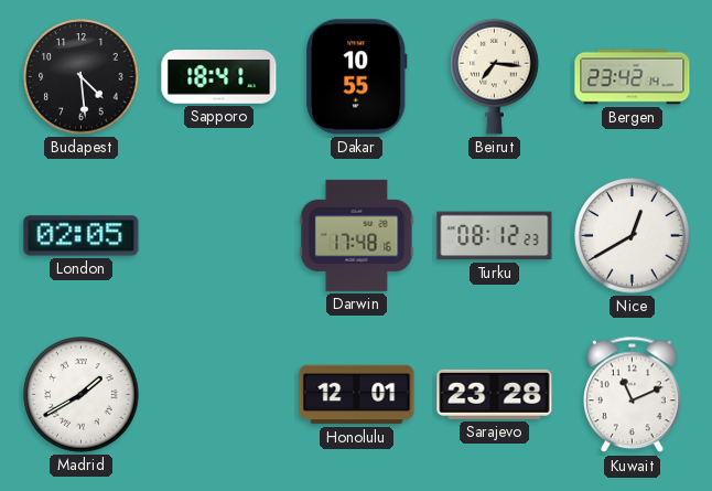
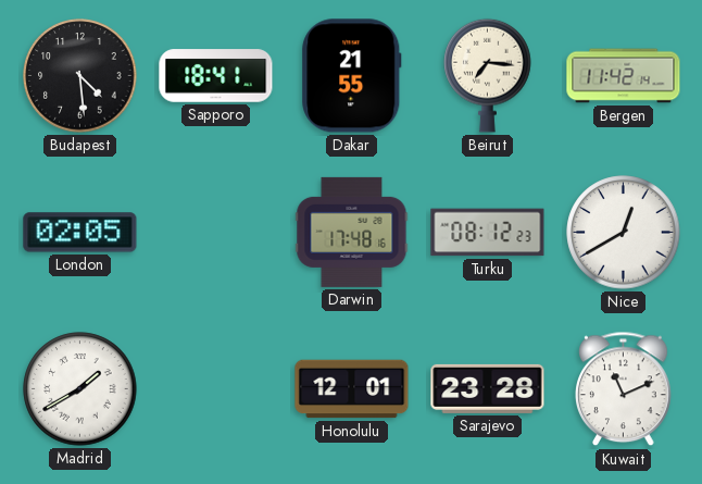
Dakar: 10:55 -> 21:55 (352, 76)
Bergen: 23:42 -> 11:42 (624, 76)
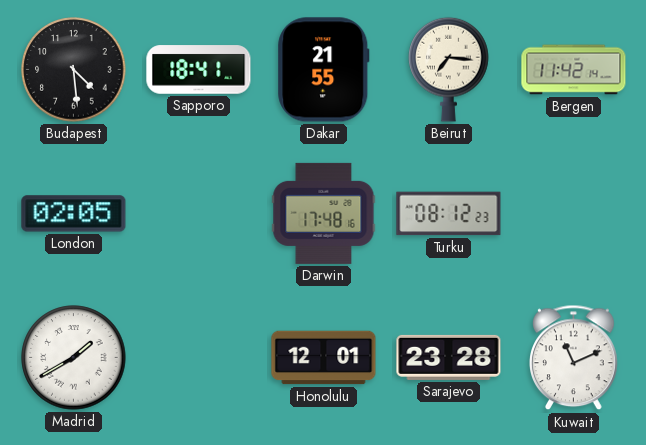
Nice: 12:40 -> none (624, 233)
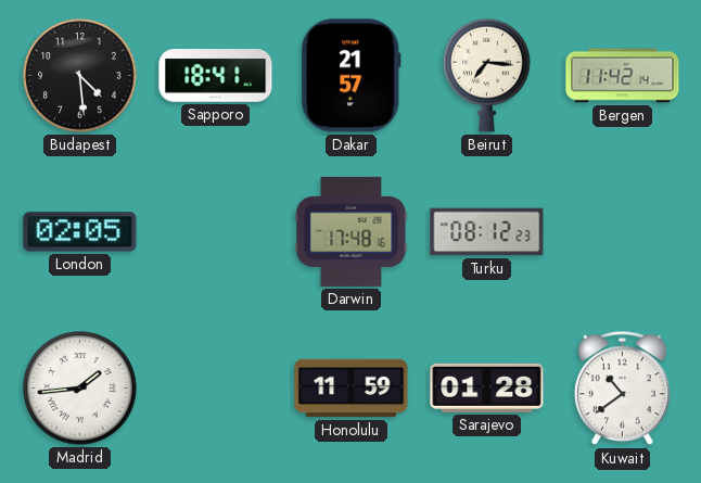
Dakar: 21:55 -> 21:57 (352, 76)
Madrid: 1:40 -> 1:44 (80, 389)
Honolulu: 12:01 -> 11:59 (352, 389)
Sarajevo: 23:28 -> 01:28 (487, 387)
Kuwait: 11:11 -> 10:39 (623, 389)
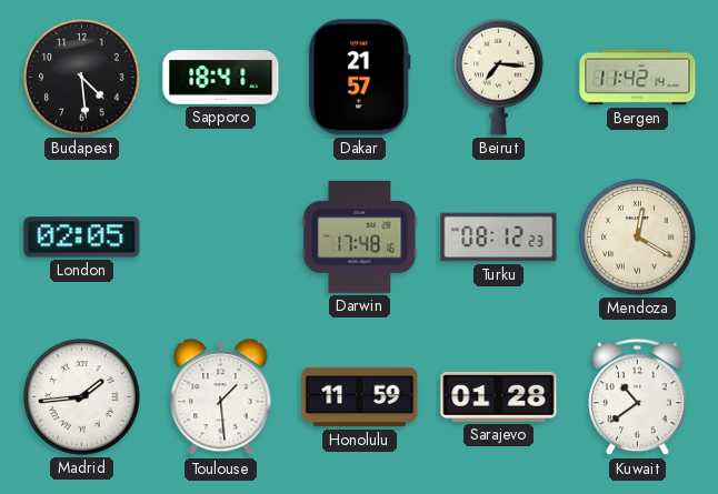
Mendoza: none -> 12:20 (638, 238)
Toulouse: none -> 1:29 (221, 397)
